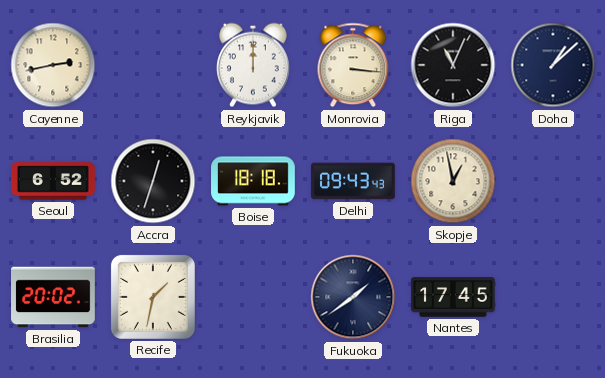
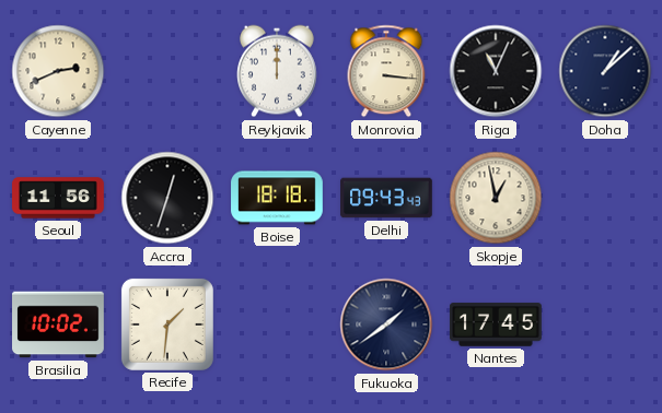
Cayenne: 2:43 -> 2:41 (58, 71)
Seoul: 6:52 -> 11:56 (58, 198)
Brasilia: 20:02 -> 10:02 (58, 324)
Recife: 1:32 -> 1:31 (167, 324)
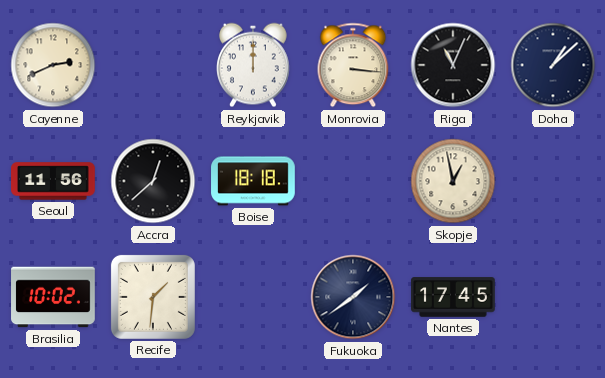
Accra: 12:33 -> 12:38 (153, 181)
Delhi: 09:43 -> none (386, 198)
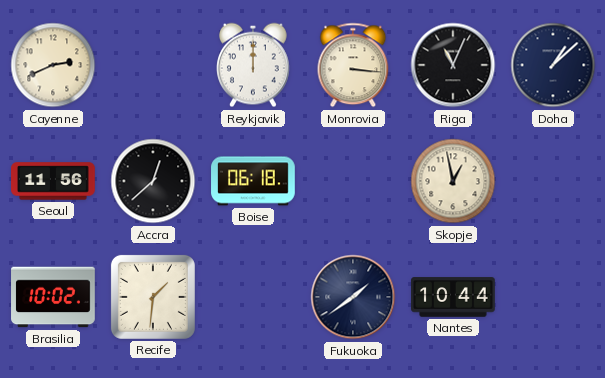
Boise: 18:18 -> 06:18 (253, 181)
Nantes: 17:45 -> 10:44 (453, 297)
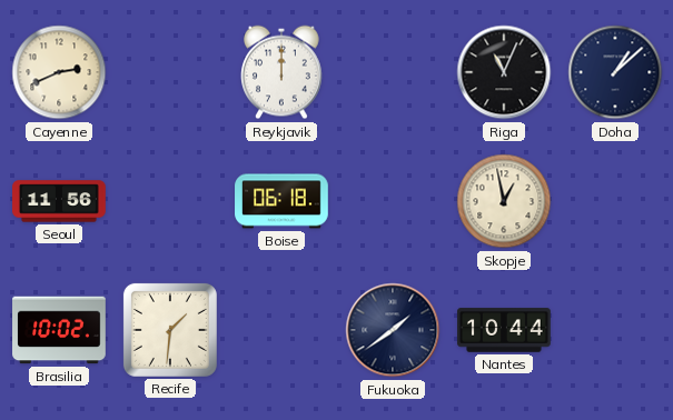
Monrovia: 3:16 -> none (353, 65)
Accra: 12:38 -> none (153, 181)
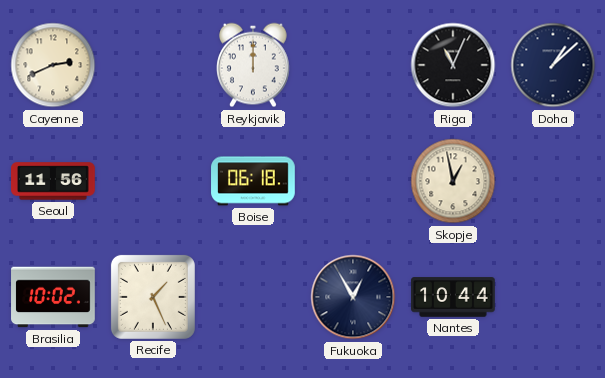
Recife: 1:31 -> 1:26 (153, 297)
Fukuoka: 1:39 -> 12:55 (353, 297)
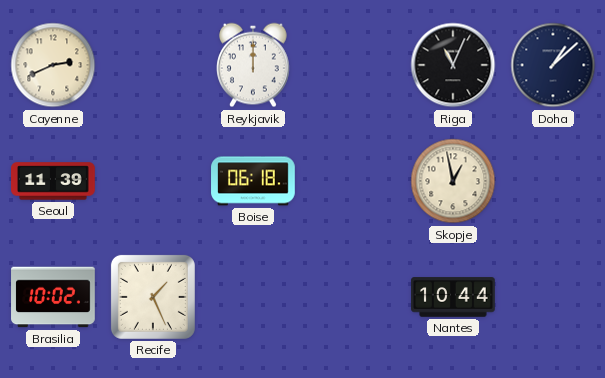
Seoul: 11:56 -> 11:39 (53, 181)
Fukuoka: 12:55 -> none (353, 297)
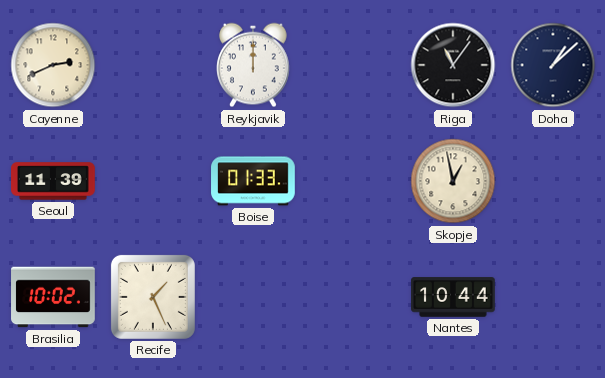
Riga: 11:04 -> 11:06 (453, 65)
Boise: 06:18 -> 01:33 (253, 181)
